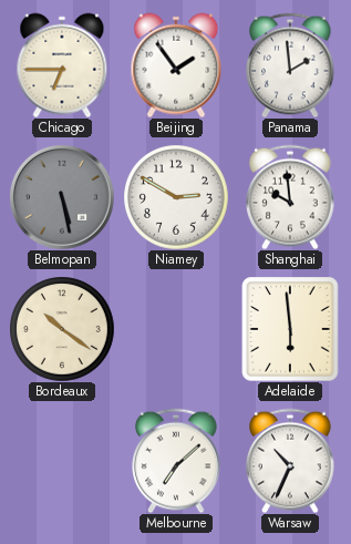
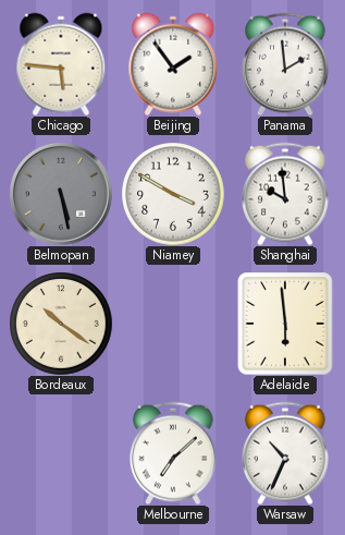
Chicago: 6:45 -> 5:46 (61, 64)
Niamey: 2:50 -> 3:50 (173, 194)
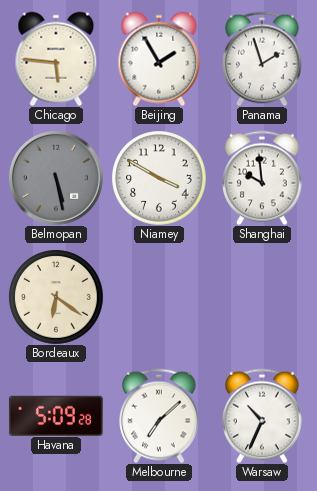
Beijing: 1:54 -> 1:55 (159, 59)
Panama: 1:59 -> 1:57 (262, 59)
Bordeaux: 10:21 -> 6:21 (56, 297)
Adelaide: 5:59 -> none (285, 324)
Havana: none -> 5:09 (56, 415)
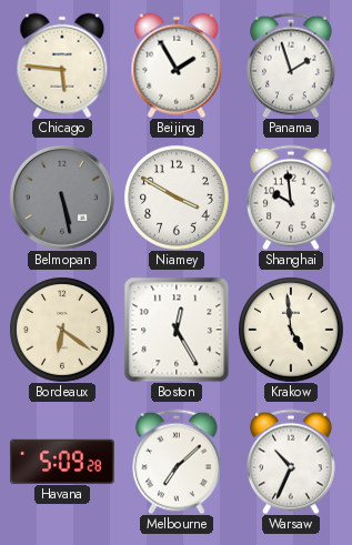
Boston: none -> 12:25 (177, 330)
Krakow: none -> 4:59 (291, 330)
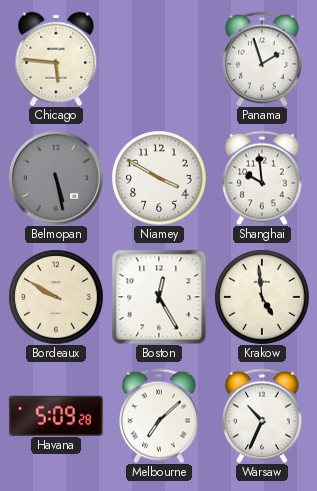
Beijing: 1:55 -> none (177, 65)
Bordeaux: 6:21 -> 9:50 (56, 297)
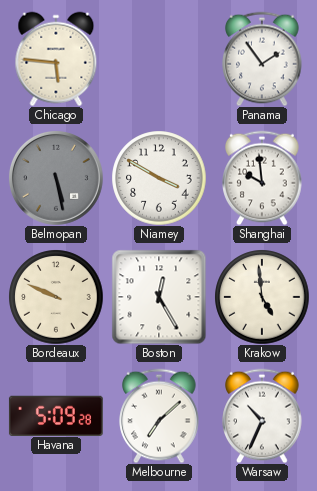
Panama: 1:57 -> 1:54 (262, 59)
Bordeaux: 9:50 -> 9:49 (56, 297)
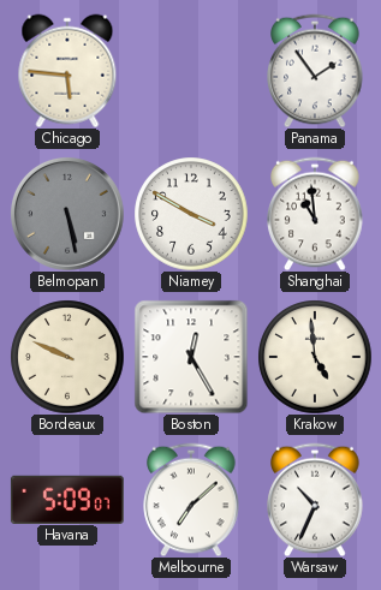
Shanghai: 9:59 -> 10:59 (315, 214)
Havana: 5:09:28 -> 5:09:07 (67, 499)
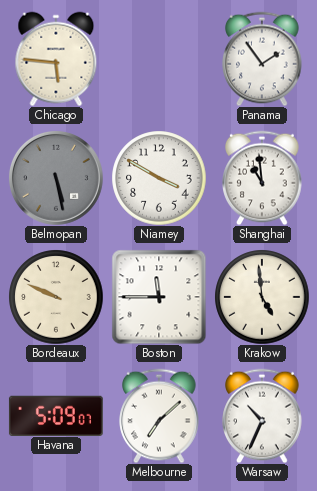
Boston: 12:25 -> 11:45 (159, 297)
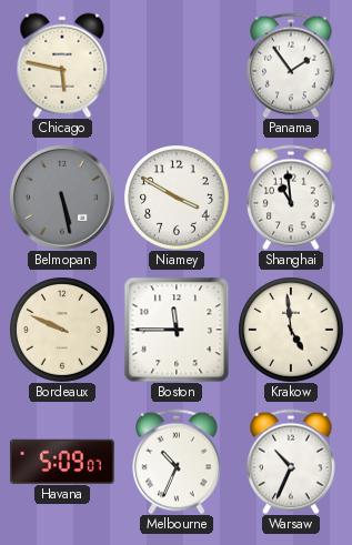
Chicago: 5:46 -> 5:47 (62, 65)
Melbourne: 7:08 -> 10:34 (177, 462)
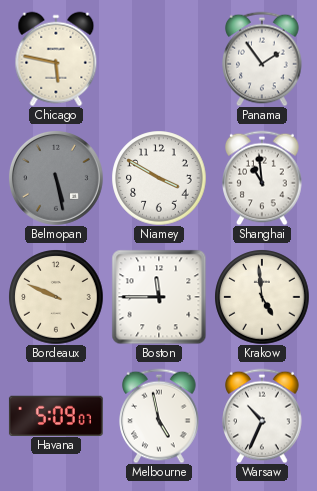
Melbourne: 10:34 -> 4:58 (159, 416)
